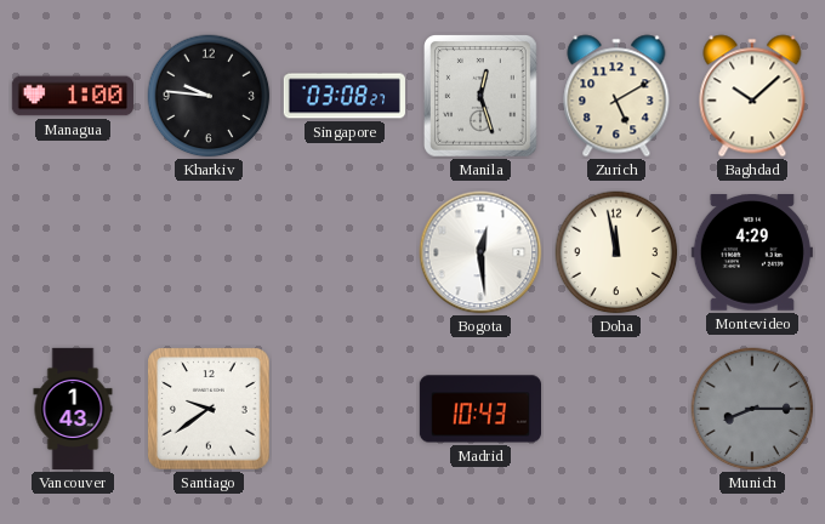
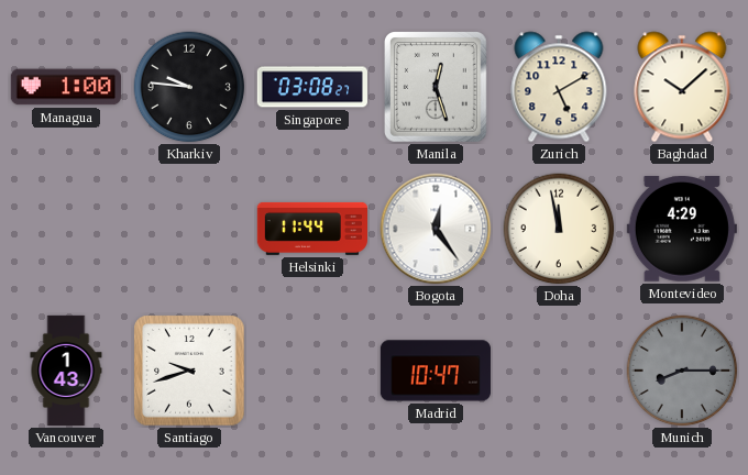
Helsinki: none -> 11:44 (311, 229)
Bogota: 12:29 -> 12:24 (436, 229)
Santiago: 9:39 -> 9:42 (189, 371)
Madrid: 10:43 -> 10:47 (435, 371)
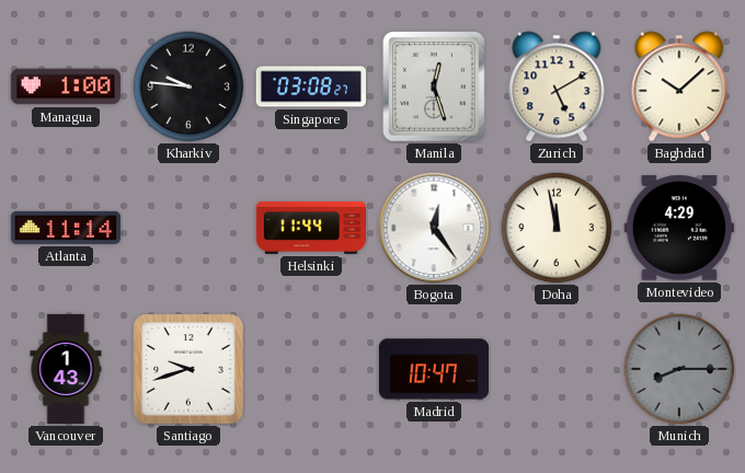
Atlanta: none -> 11:14 (66, 228)
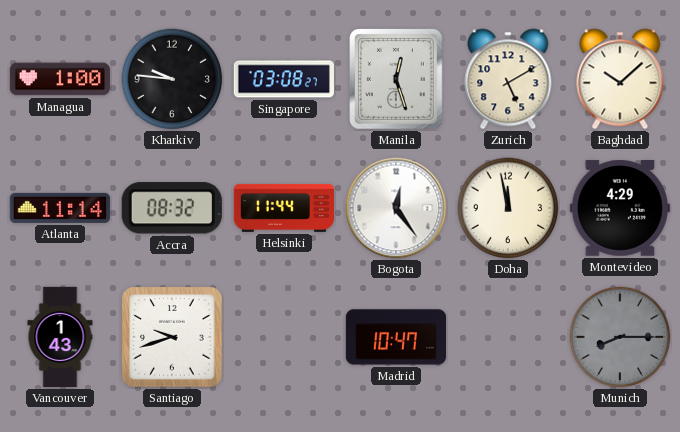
Accra: none -> 08:32 (172, 208)
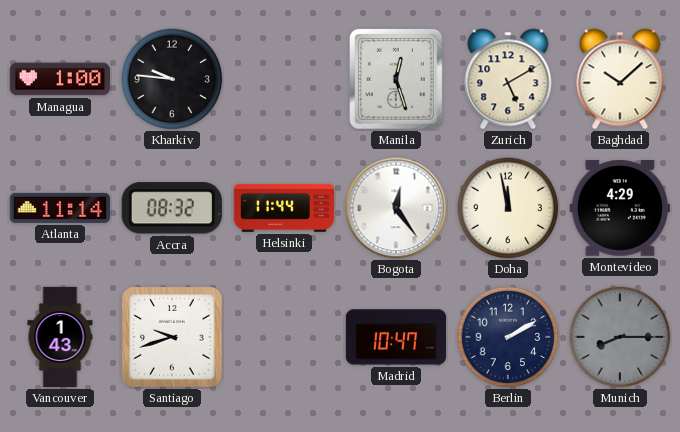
Singapore: 03:08 -> none (283, 79)
Berlin: none -> 2:10 (508, 337)
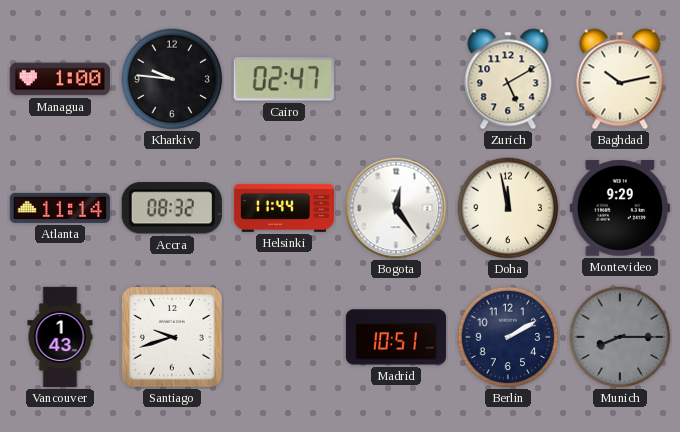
Cairo: none -> 02:47 (284, 79)
Manila: 12:27 -> none (397, 80)
Baghdad: 10:08 -> 10:13 (620, 79)
Montevideo: 4:29 -> 9:29 (620, 209)
Madrid: 10:47 -> 10:51 (395, 337)
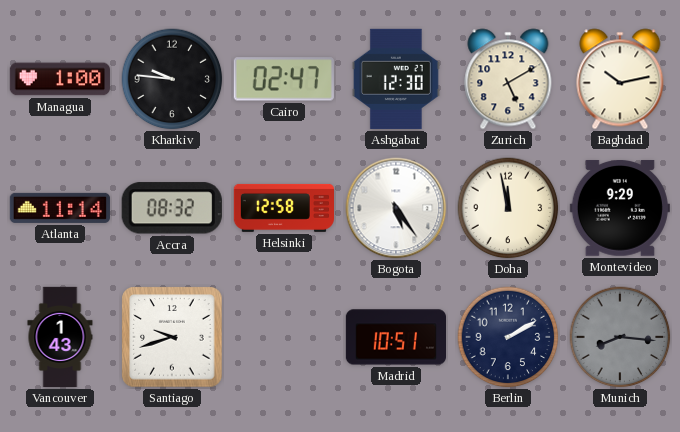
Ashgabat: none -> 12:30 (396, 79)
Helsinki: 11:44 -> 12:58 (283, 208)
Bogota: 12:24 -> 5:24 (396, 208)
Munich: 8:15 -> 8:16 (620, 337)
